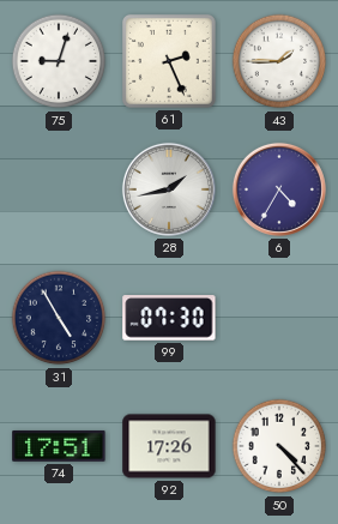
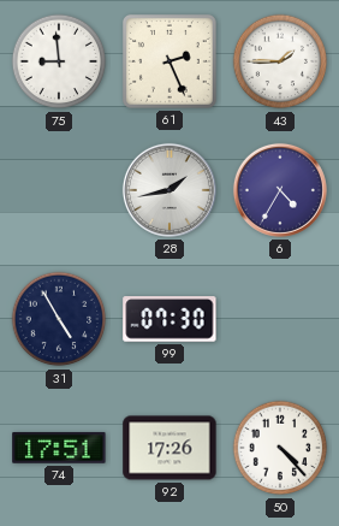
75: 9:03 -> 8:59 (59, 61)
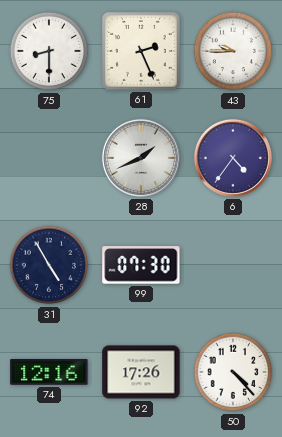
75: 8:59 -> 8:30 (49, 51)
43: 1:45 -> 9:45 (233, 51)
28: 1:43 -> 1:41 (141, 158)
6: 4:35 -> 4:36 (233, 158)
74: 17:51 -> 12:16 (49, 372)
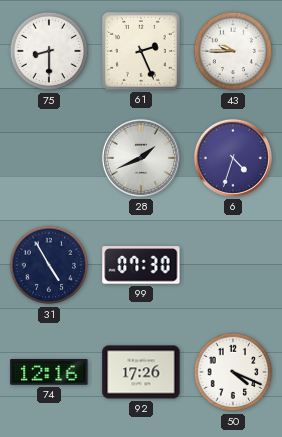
6: 4:36 -> 4:33 (233, 158)
50: 4:23 -> 4:19 (233, 372)
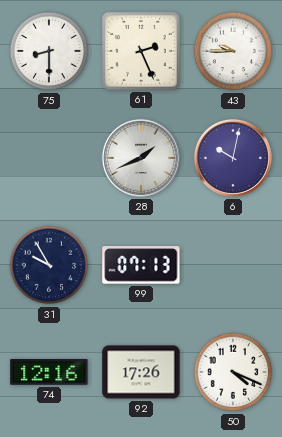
6: 4:33 -> 10:02 (233, 158)
31: 4:55 -> 9:55 (49, 265)
99: 07:30 -> 07:13 (141, 265)
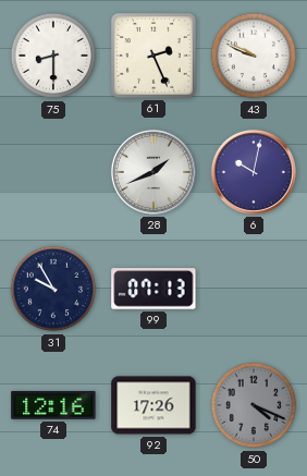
43: 9:45 -> 9:49 (254, 56)
50 dial: white -> grey (254, 405)
